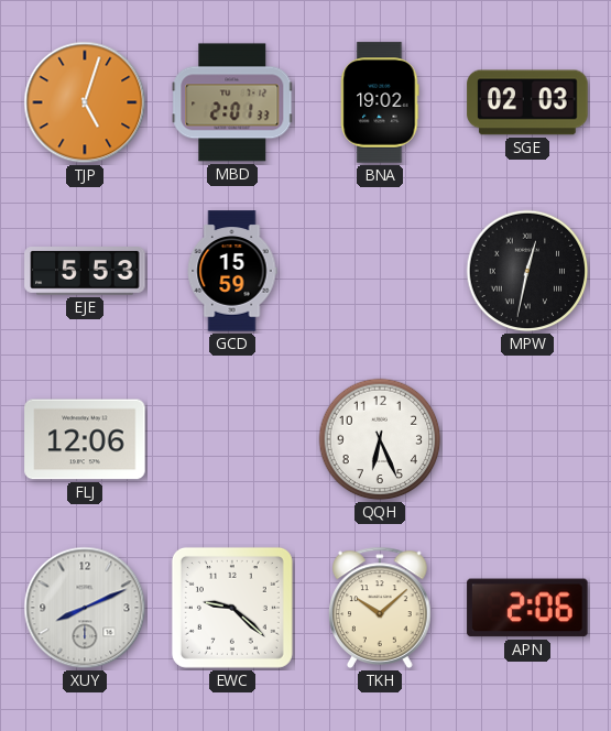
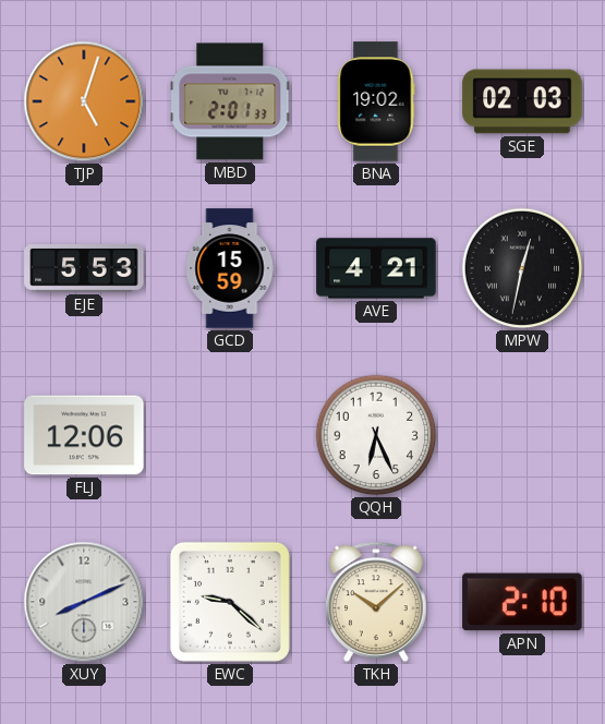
AVE: none -> 4:21 (376, 268)
APN: 2:06 -> 2:10 (522, 602)
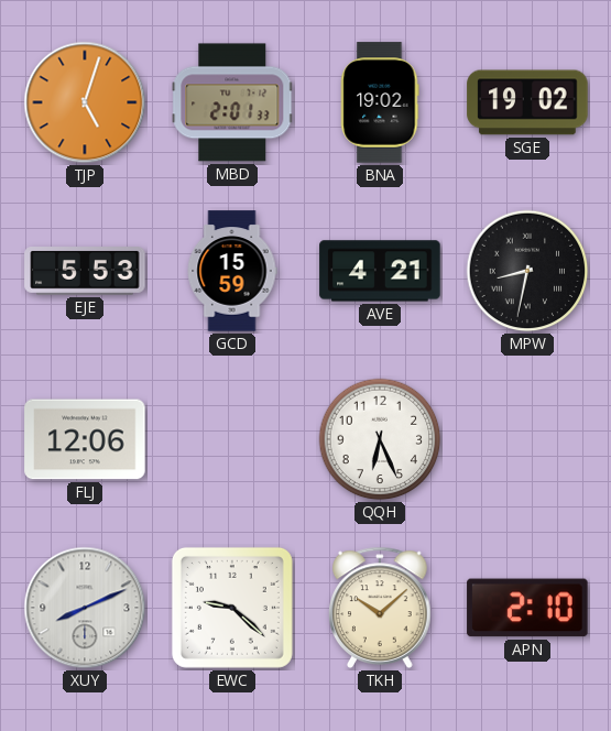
SGE: 02:03 -> 19:02 (527, 102)
MPW: 12:32 -> 8:32 (527, 271)
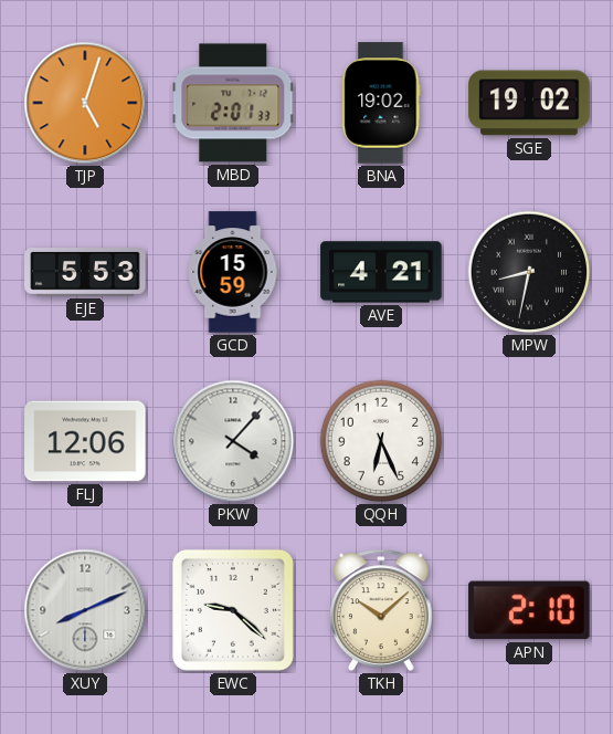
PKW: none -> 4:07 (233, 441)
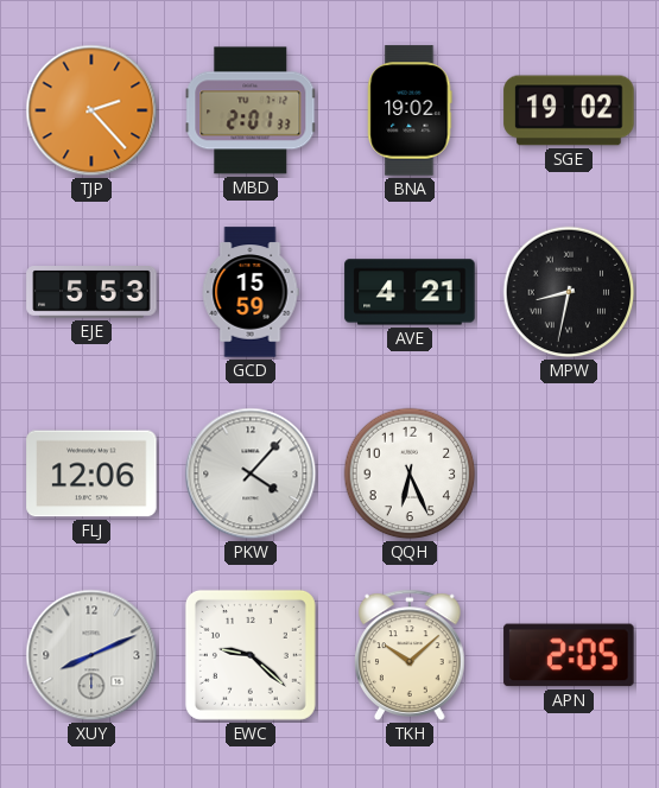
TJP: 5:03 -> 2:23 (91, 110)
APN: 2:10 -> 2:05 (569, 655)
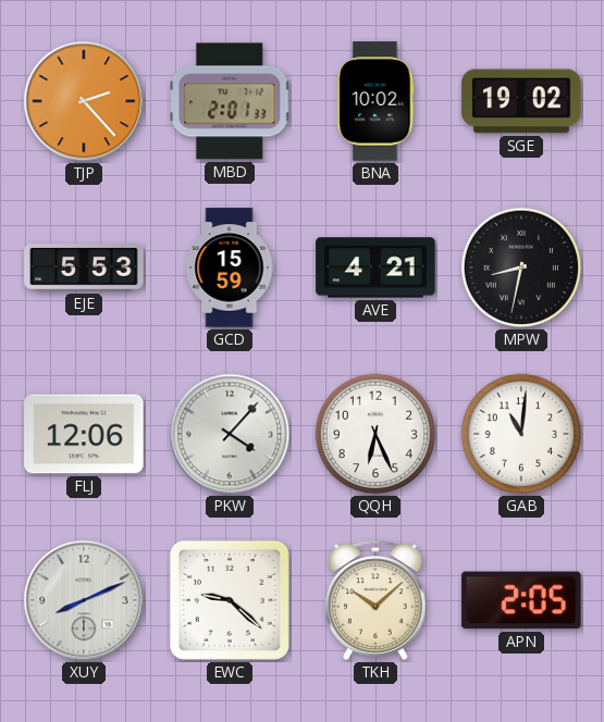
BNA: 19:02 -> 10:02 (375, 101)
GAB: none -> 11:01 (521, 434)
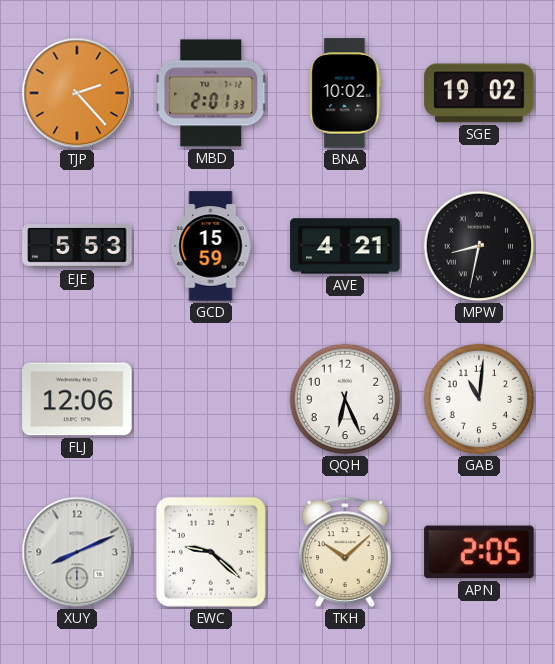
PKW: 4:07 -> none (230, 434)
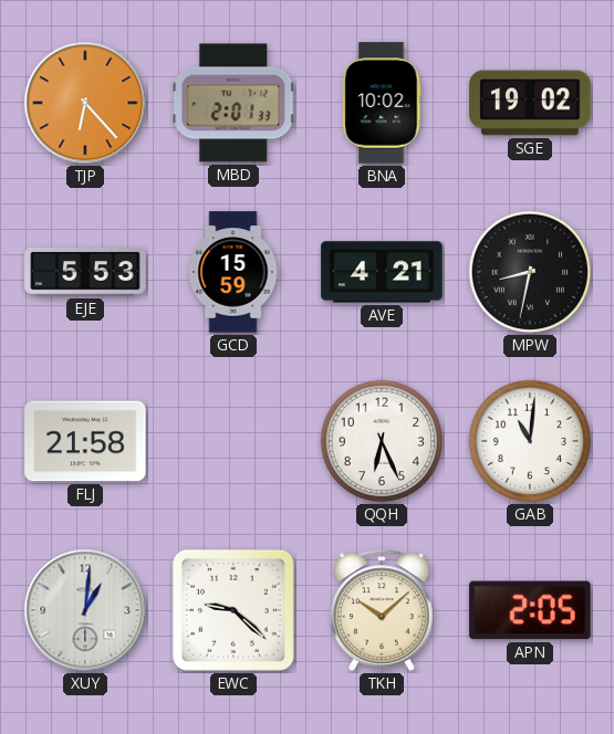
TJP: 2:23 -> 6:23 (85, 103)
FLJ: 12:06 -> 21:58 (85, 441)
XUY: 8:11 -> 1:01 (85, 610)
